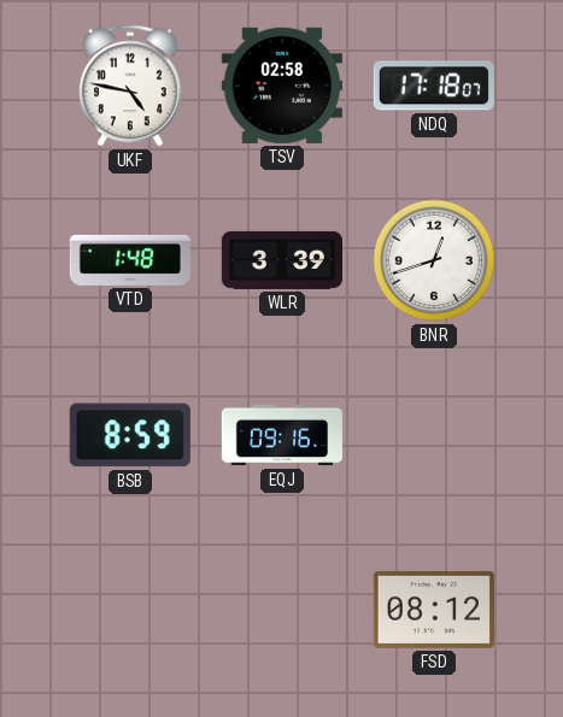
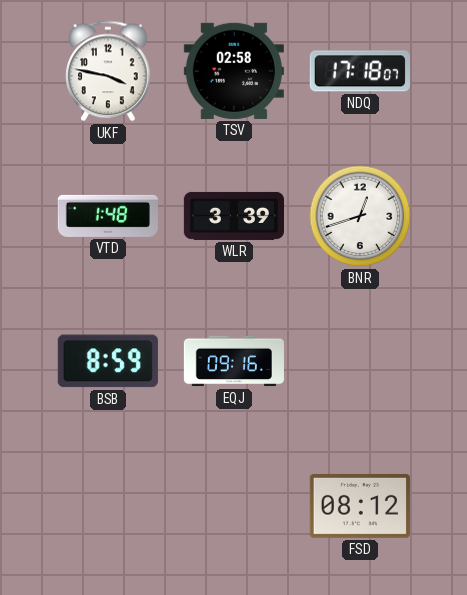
UKF: 4:47 -> 3:47 (108, 71)
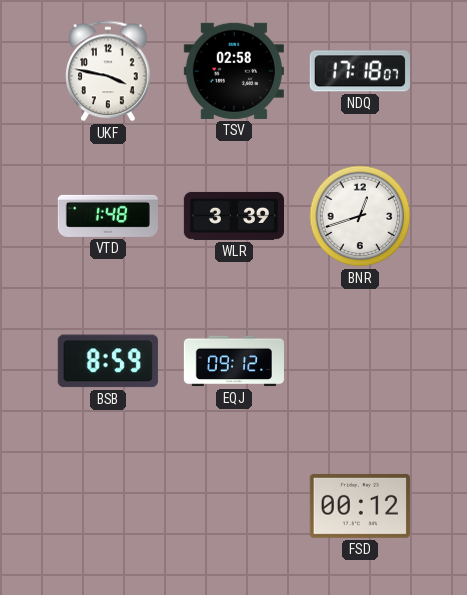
EQJ: 09:16 -> 09:12 (233, 361)
FSD: 08:12 -> 00:12 (360, 506)
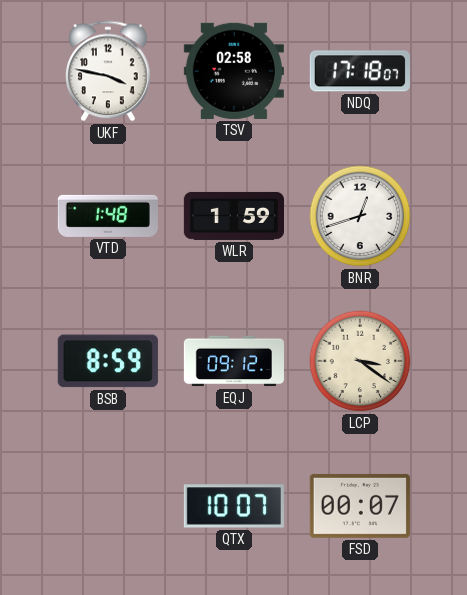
WLR: 3:39 -> 1:59 (233, 216)
LCP: none -> 3:21 (360, 361)
QTX: none -> 10:07 (234, 506)
FSD: 00:12 -> 00:07 (360, 506)
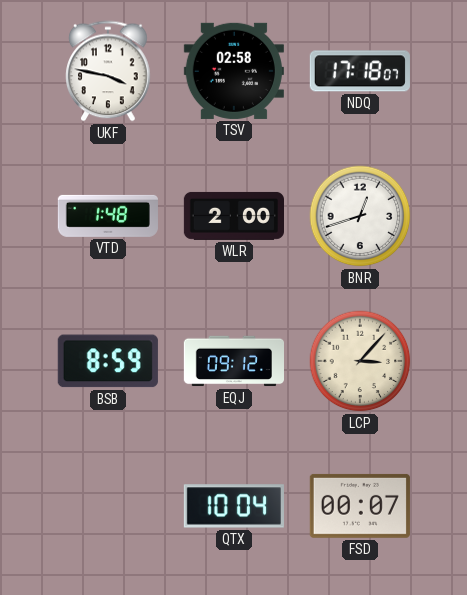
WLR: 1:59 -> 2:00 (233, 216)
LCP: 3:21 -> 3:07 (360, 361)
QTX: 10:07 -> 10:04 (234, 506)
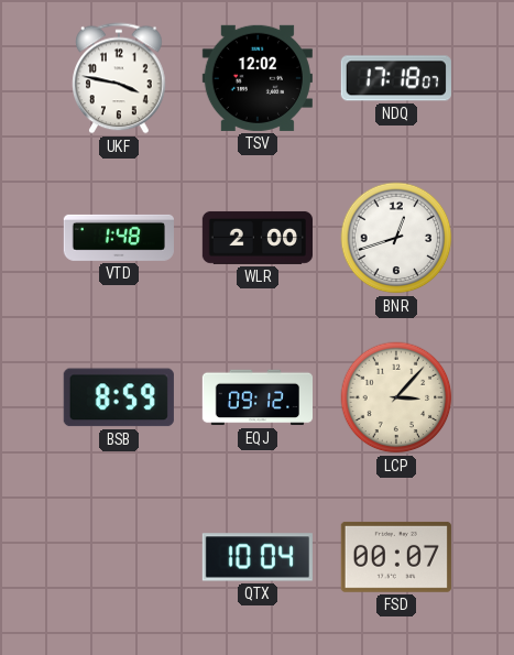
TSV: 02:58 -> 12:02 (258, 78)
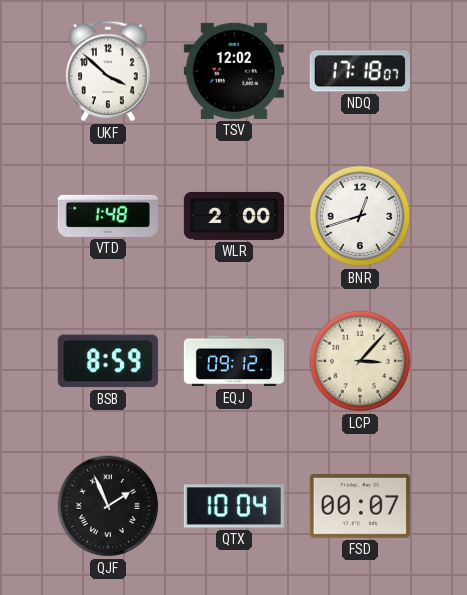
UKF: 3:47 -> 3:52 (108, 71)
QJF: none -> 1:56 (108, 506)
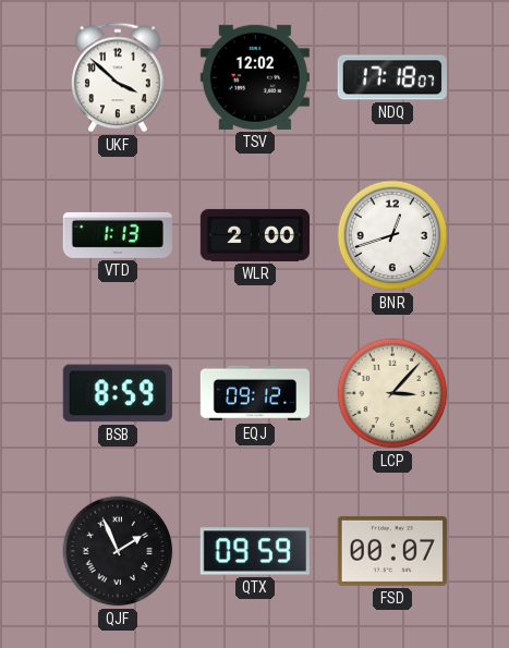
VTD: 1:48 -> 1:13 (118, 235)
QTX: 10:04 -> 09:59 (255, 551)
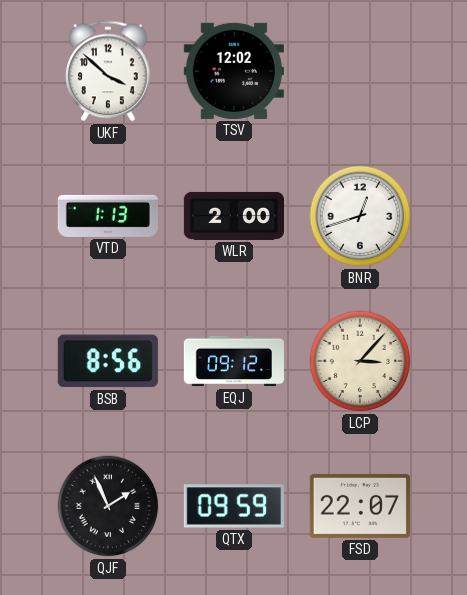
NDQ: 17:18 -> none (392, 77)
BSB: 8:59 -> 8:56 (108, 361)
FSD: 00:07 -> 22:07 (360, 506)
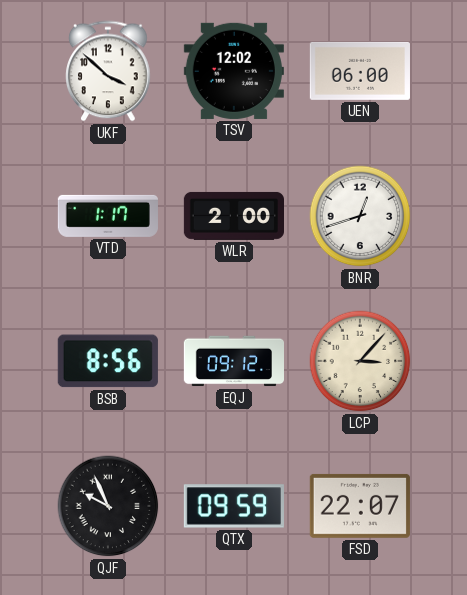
UEN: none -> 06:00 (360, 71)
VTD: 1:13 -> 1:17 (108, 216)
QJF: 1:56 -> 9:56 (108, 506)
